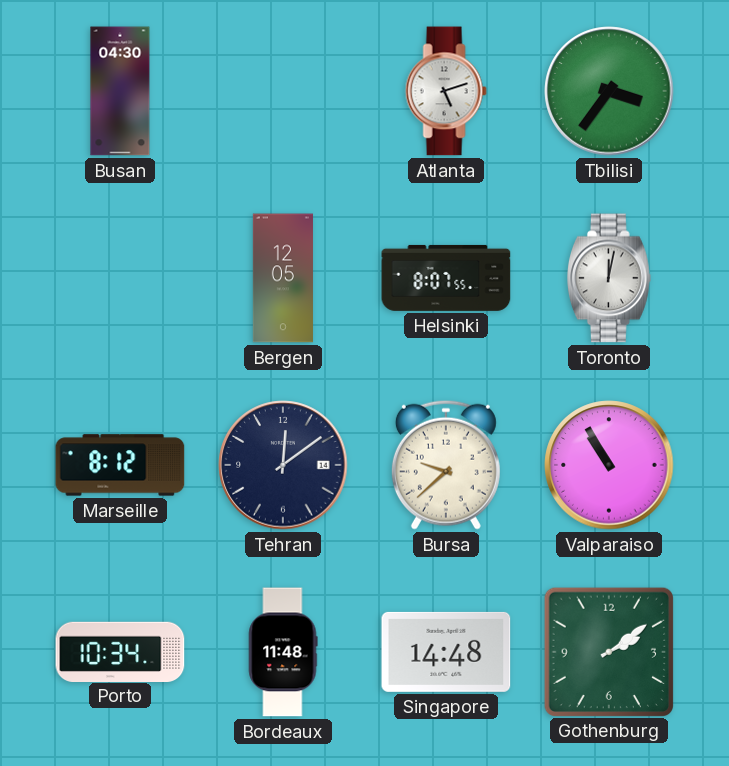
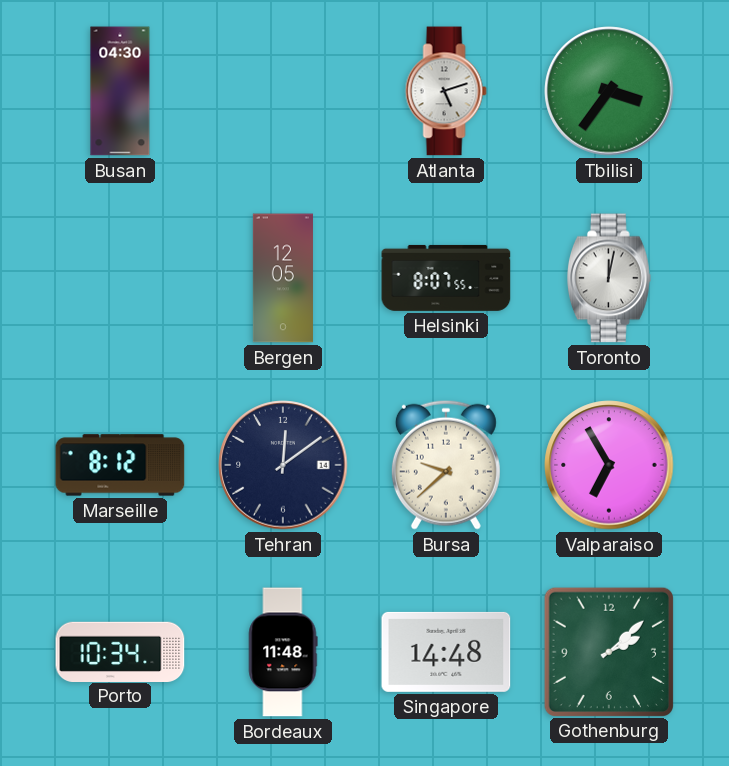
Valparaiso: 10:55 -> 6:55 (609, 465)
Gothenburg: 2:09 -> 2:08 (608, 651)
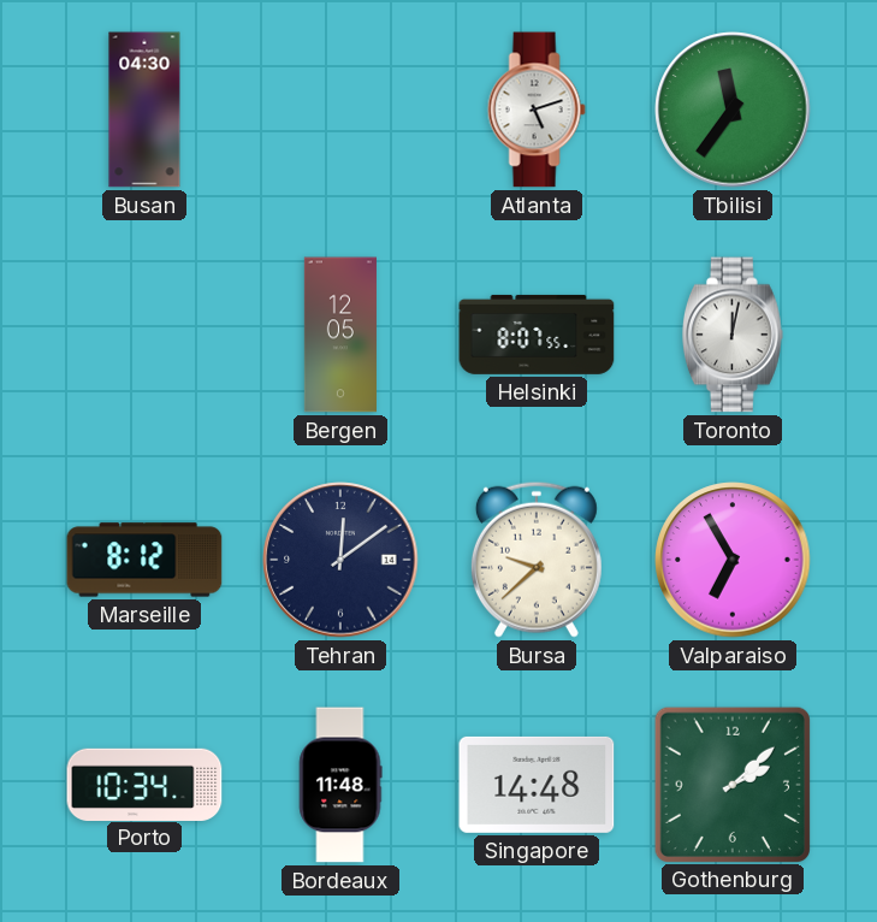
Tbilisi: 3:36 -> 11:36 (733, 110)
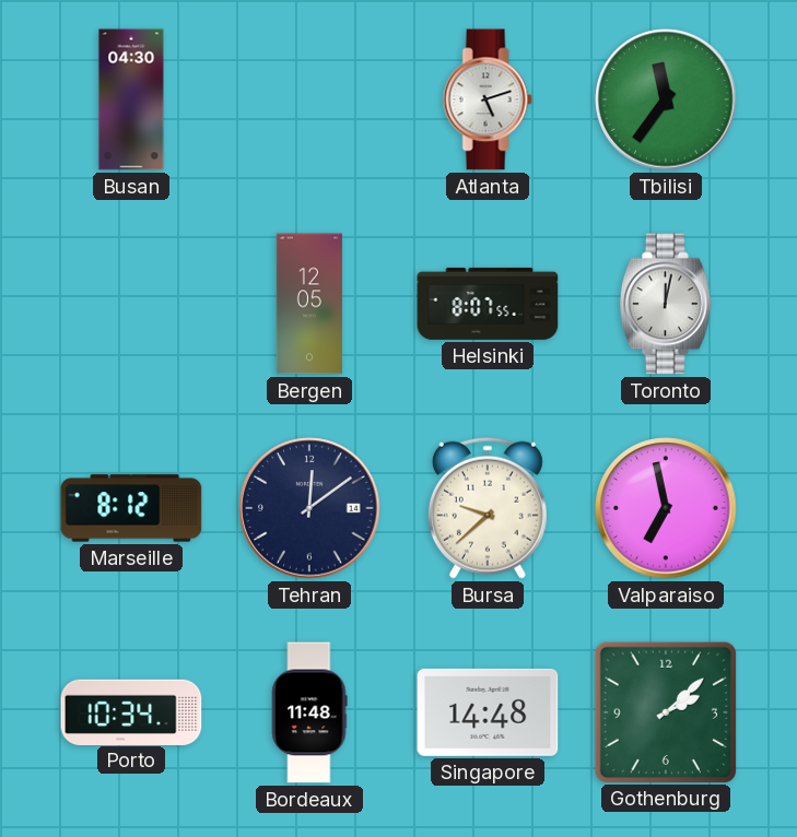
Valparaiso: 6:55 -> 6:58 (666, 508)
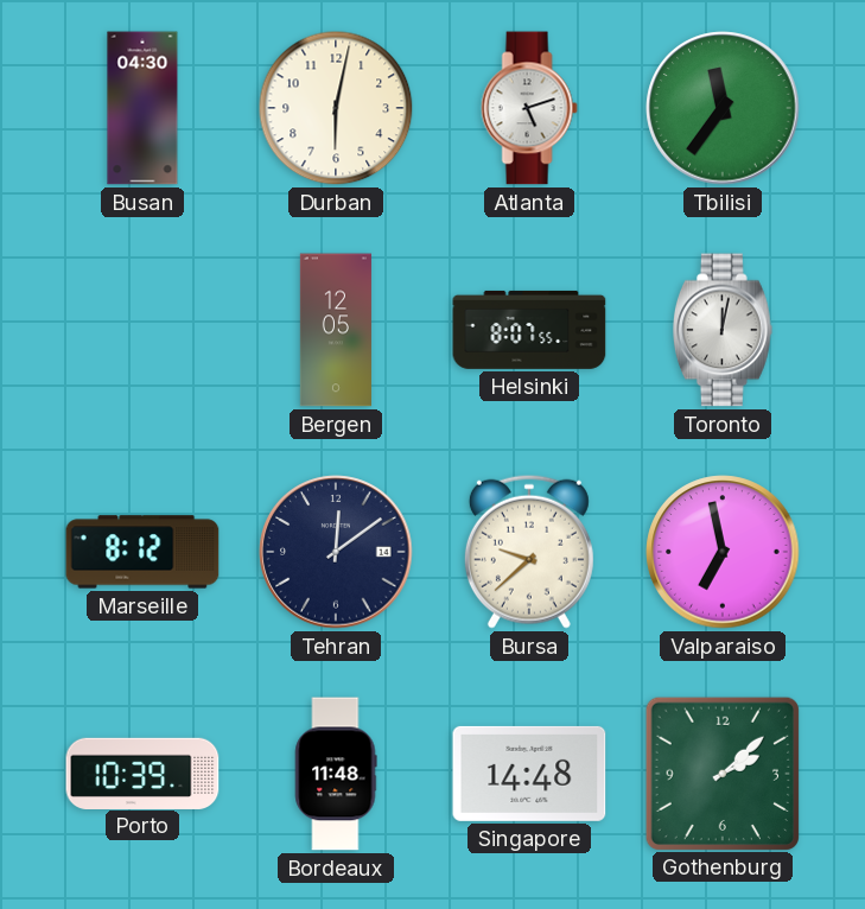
Durban: none -> 6:02 (336, 108)
Porto: 10:34 -> 10:39 (142, 773)
